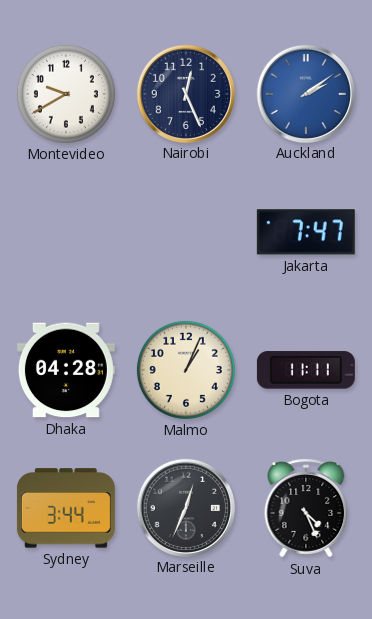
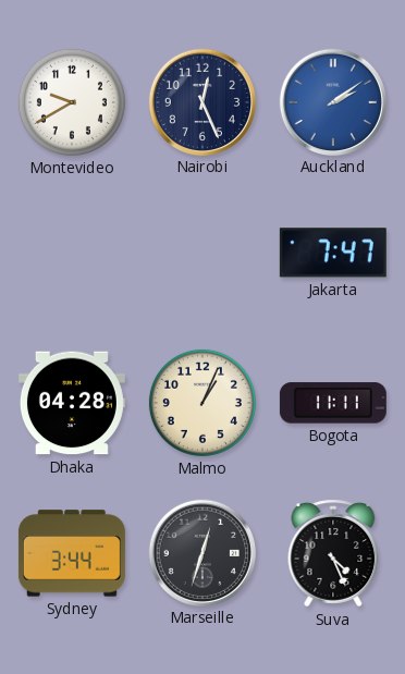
Marseille: 12:34 -> 12:33 (201, 552)
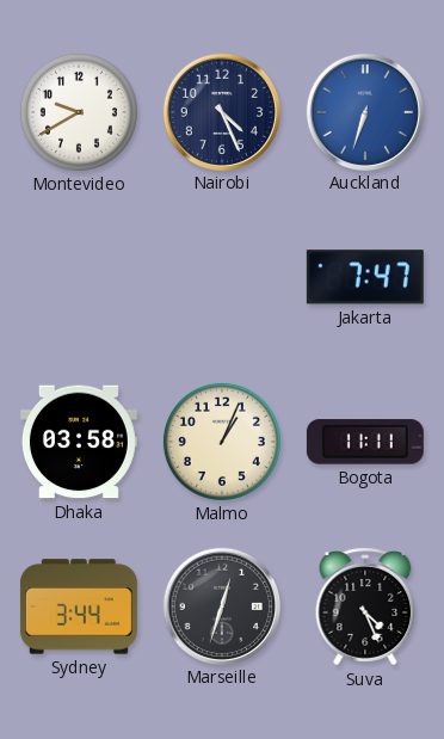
Nairobi: 12:26 -> 4:26 (221, 111)
Auckland: 2:09 -> 6:33 (364, 111)
Dhaka: 04:28 -> 03:58 (79, 442)
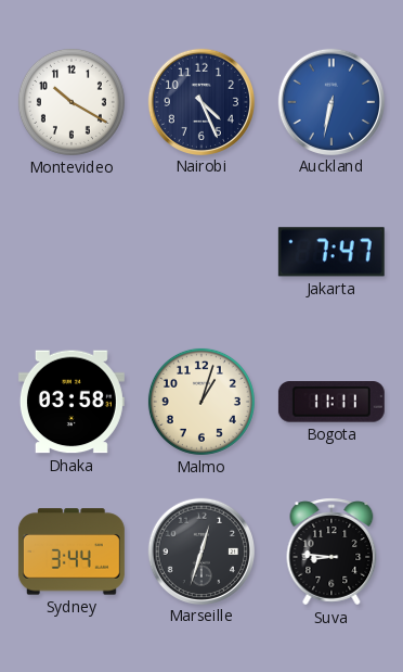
Montevideo: 9:40 -> 10:20 (71, 102)
Auckland: 6:33 -> 6:32 (330, 101)
Malmo: 1:04 -> 1:03 (201, 402)
Suva: 4:26 -> 8:46 (331, 551)
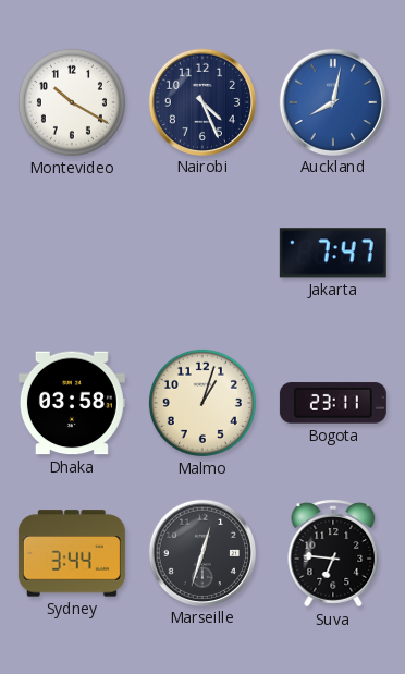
Auckland: 6:32 -> 8:02 (332, 101)
Bogota: 11:11 -> 23:11 (333, 403)
Suva: 8:46 -> 6:46 (333, 553)
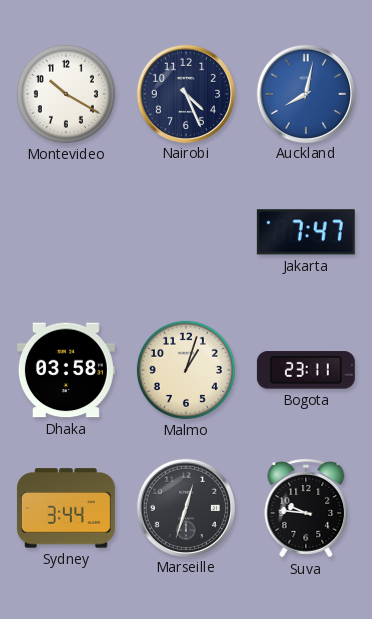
Suva: 6:46 -> 9:46 (306, 508)
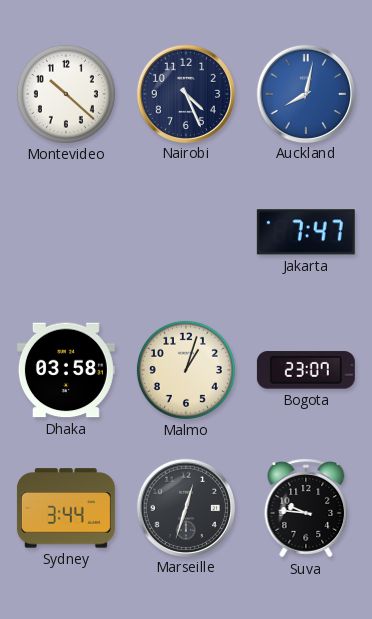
Montevideo: 10:20 -> 10:22 (66, 94)
Bogota: 23:11 -> 23:07 (306, 370)
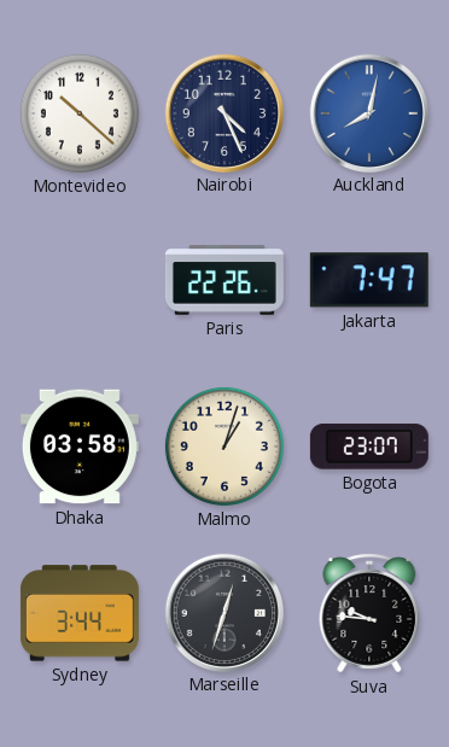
Paris: none -> 22:26 (224, 280)
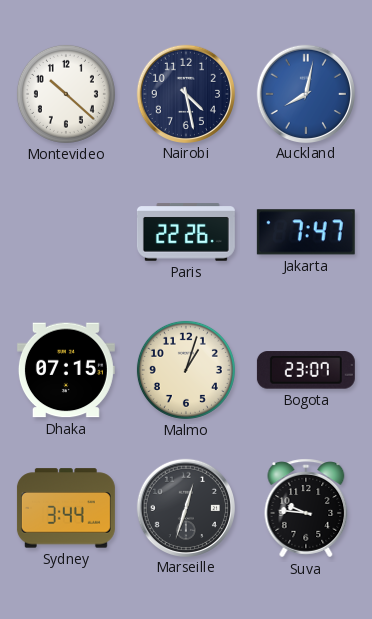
Nairobi: 4:26 -> 4:28 (185, 93)
Dhaka: 03:58 -> 07:15 (66, 370)
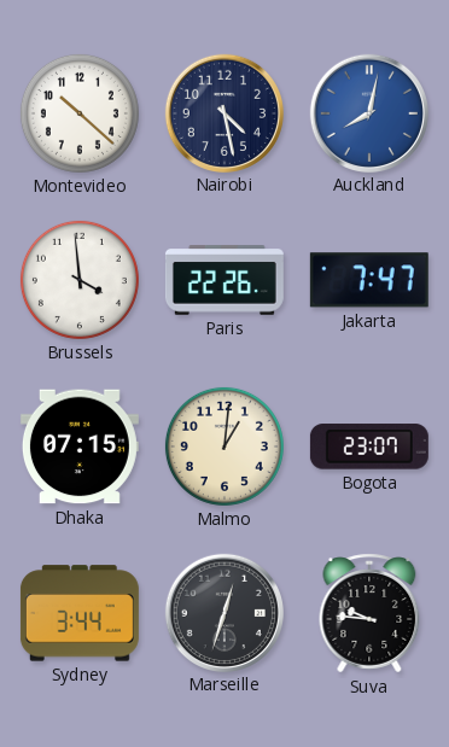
Brussels: none -> 3:59 (80, 280)
Malmo: 1:03 -> 1:01 (224, 447)
